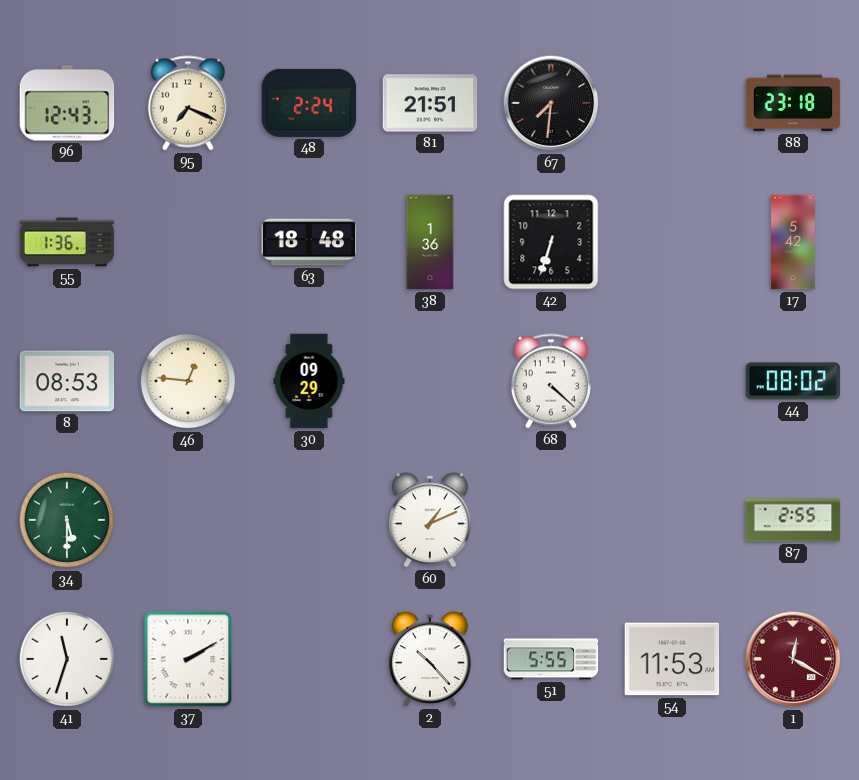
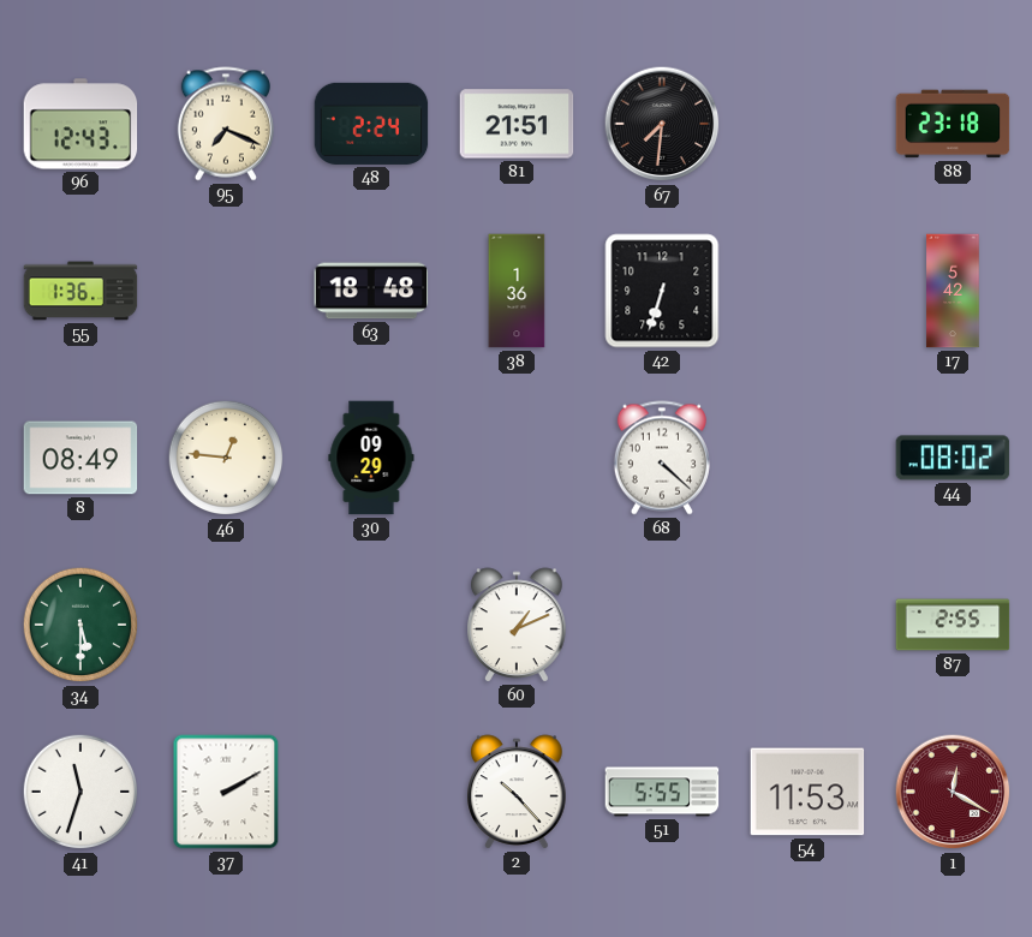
8: 08:53 -> 08:49 (80, 458)
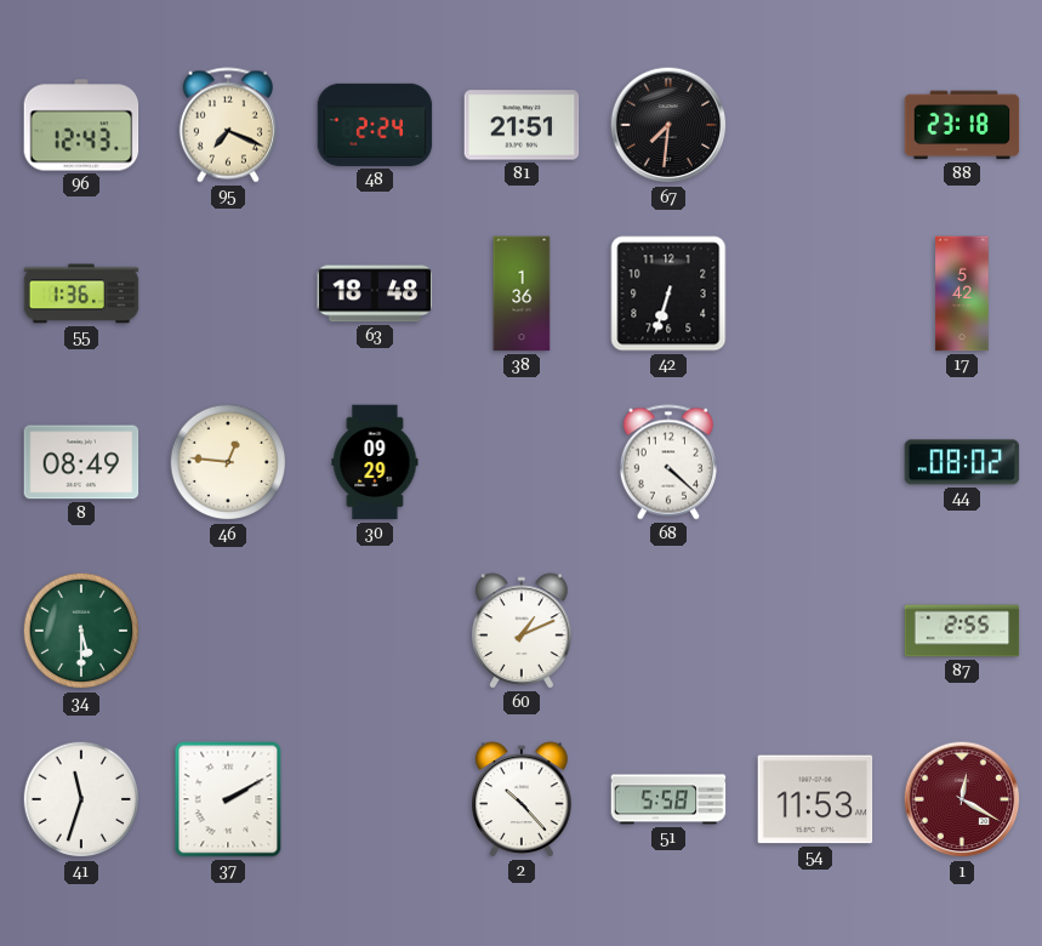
51: 5:55 -> 5:58 (668, 799)
